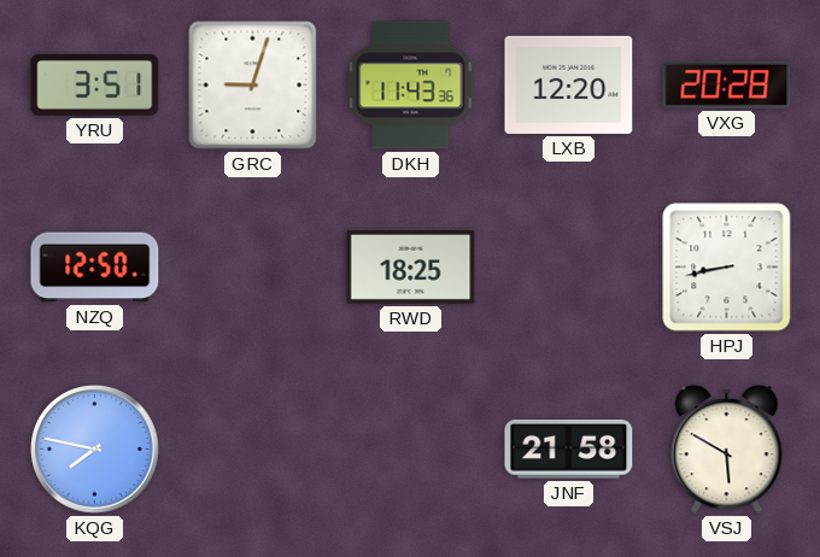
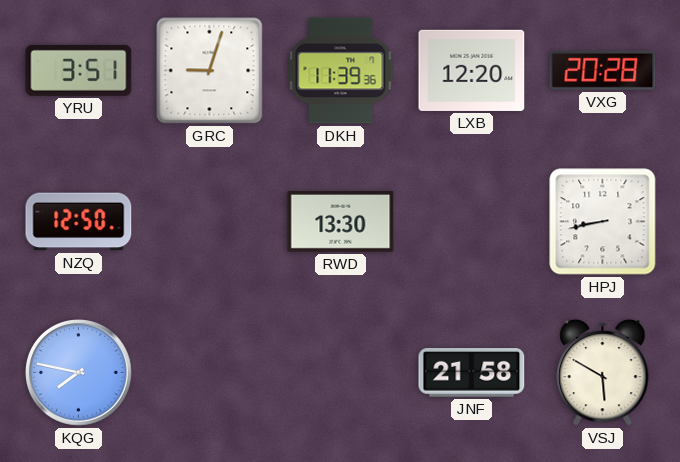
DKH: 11:43 -> 11:39 (341, 71)
RWD: 18:25 -> 13:30 (341, 221)
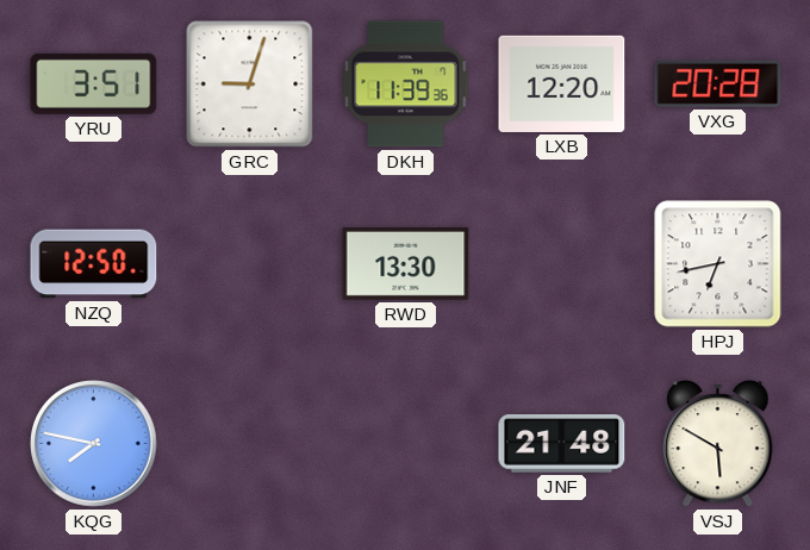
HPJ: 8:43 -> 6:43 (718, 264)
JNF: 21:58 -> 21:48 (562, 444)
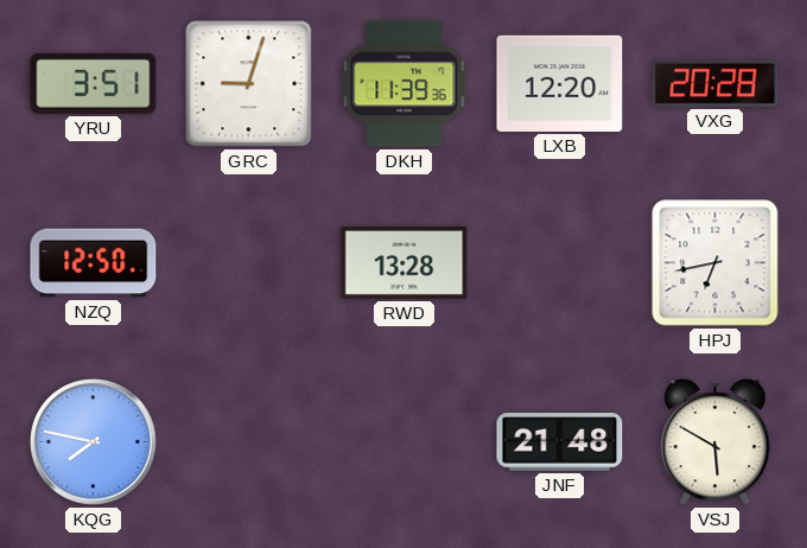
RWD: 13:30 -> 13:28 (405, 262)
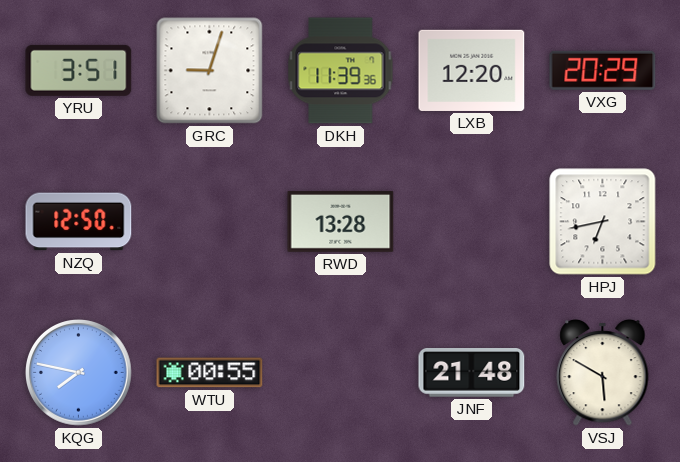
VXG: 20:28 -> 20:29 (603, 70)
WTU: none -> 00:55 (210, 373)
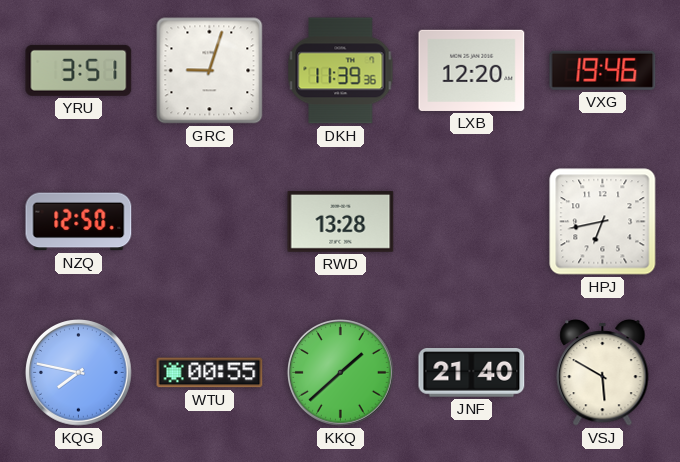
VXG: 20:29 -> 19:46 (603, 70)
KKQ: none -> 1:38 (341, 373)
JNF: 21:48 -> 21:40 (472, 373)
